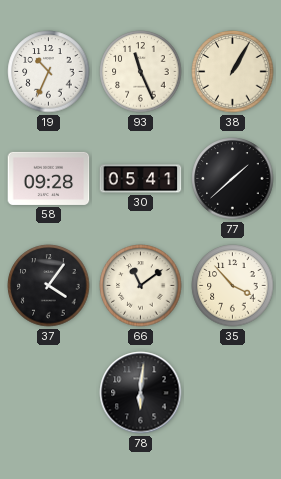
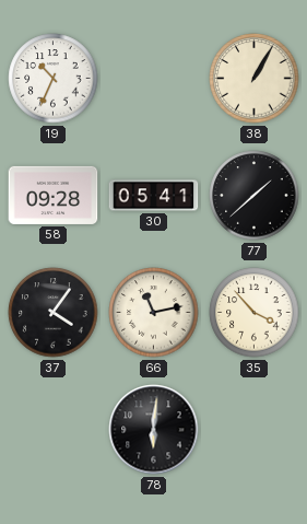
93: 11:26 -> none (141, 72)
66: 11:09 -> 11:13 (154, 313)
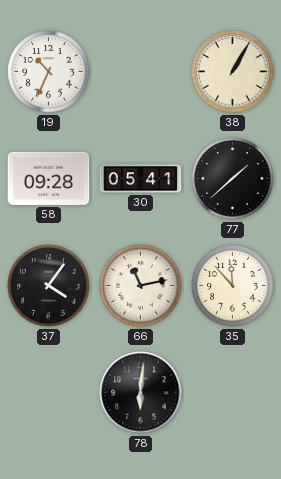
35: 3:53 -> 11:53 (233, 286)
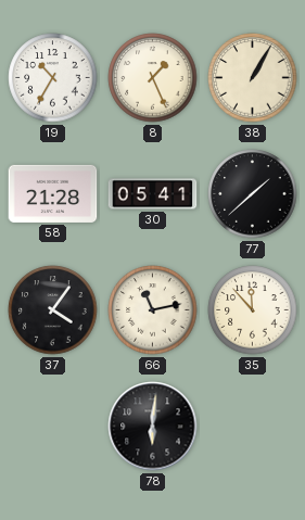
19: 10:34 -> 10:35 (53, 78)
8: none -> 1:26 (153, 78)
58: 09:28 -> 21:28 (53, 193)
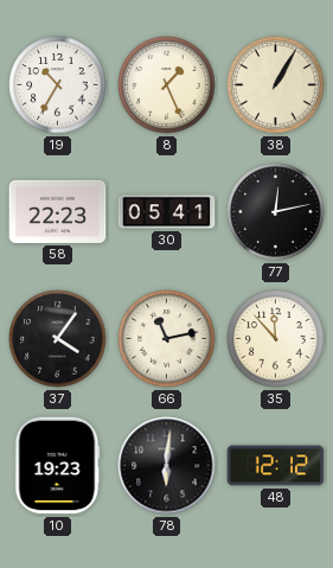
58: 21:28 -> 22:23 (58, 211)
77: 1:38 -> 12:13 (276, 212)
10: none -> 19:23 (57, 466)
48: none -> 12:12 (276, 466)
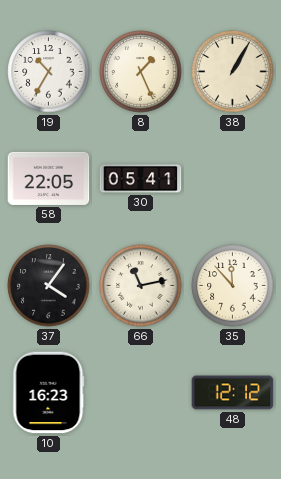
58: 22:23 -> 22:05 (49, 178)
77: 12:13 -> none (276, 212)
10: 19:23 -> 16:23 (48, 393)
78: 6:01 -> none (167, 466)
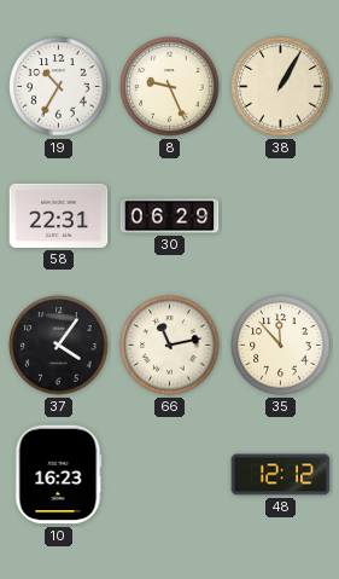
8: 1:26 -> 9:26 (170, 87)
58: 22:05 -> 22:31 (59, 215)
30: 05:41 -> 06:29 (170, 216)
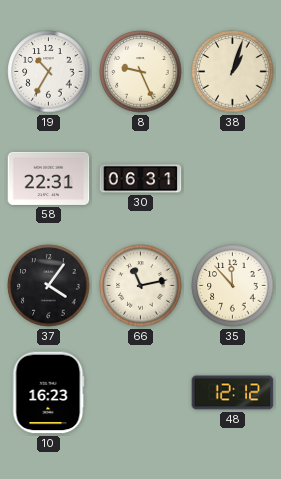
38: 1:05 -> 1:03 (233, 72)
30: 06:29 -> 06:31 (141, 179)
